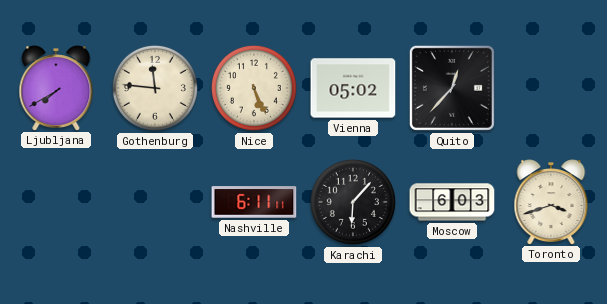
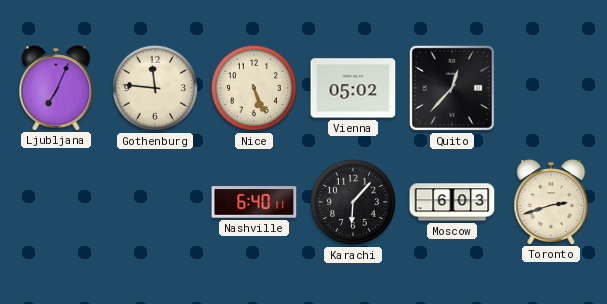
Ljubljana: 7:40 -> 7:04 (56, 88)
Nashville: 6:11 -> 6:40 (254, 202)
Toronto: 3:42 -> 2:42 (551, 202)
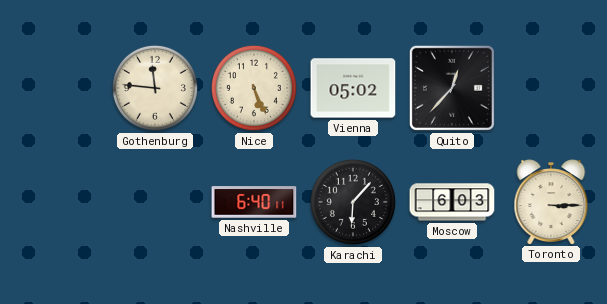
Ljubljana: 7:04 -> none (56, 88)
Toronto: 2:42 -> 3:15 (551, 202)
